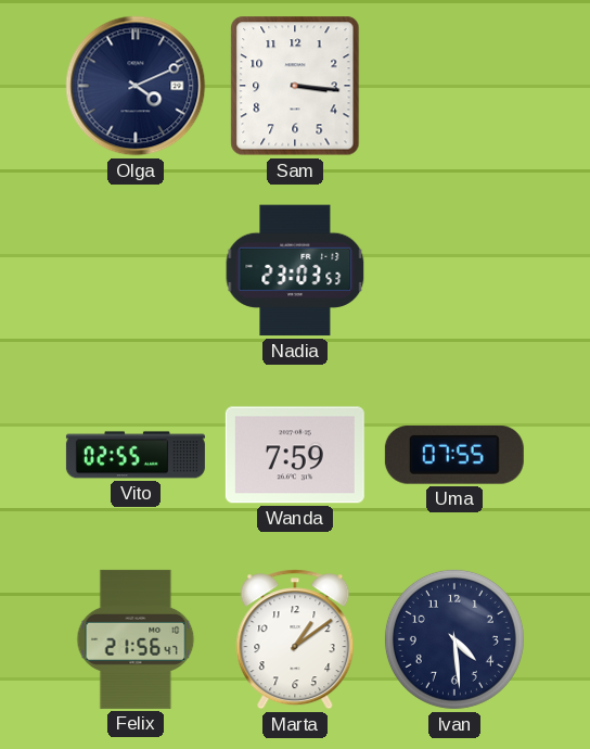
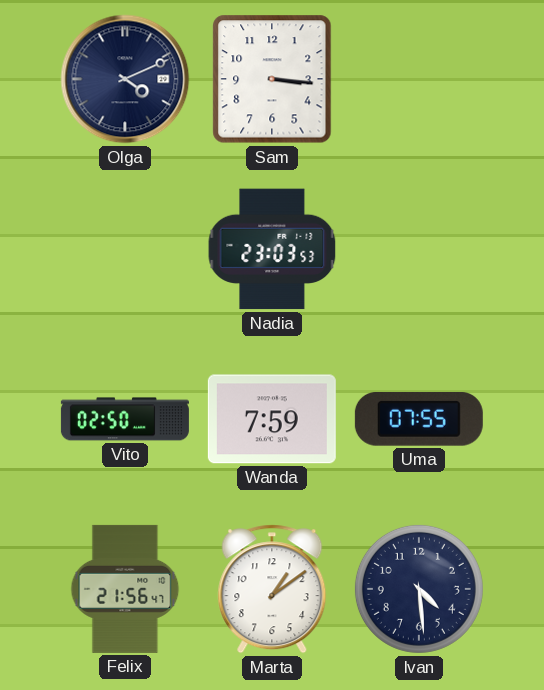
Vito: 02:55 -> 02:50 (125, 419)
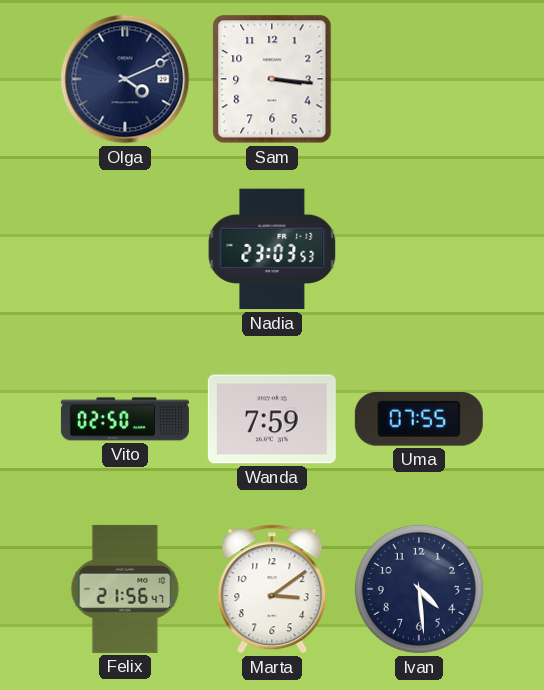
Marta: 1:09 -> 3:09 (272, 589)
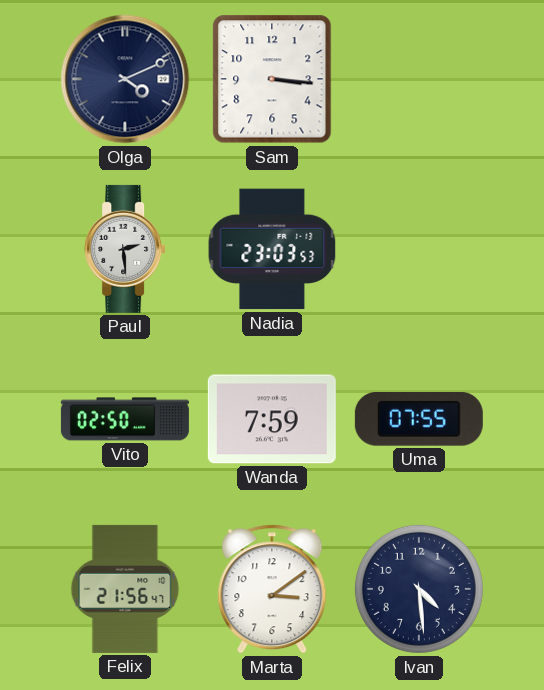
Paul: none -> 2:29 (125, 249)
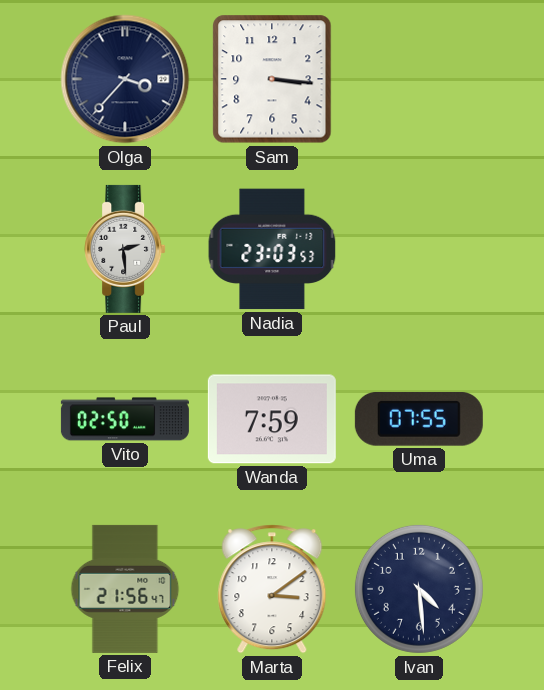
Olga: 4:11 -> 3:37 (125, 79)
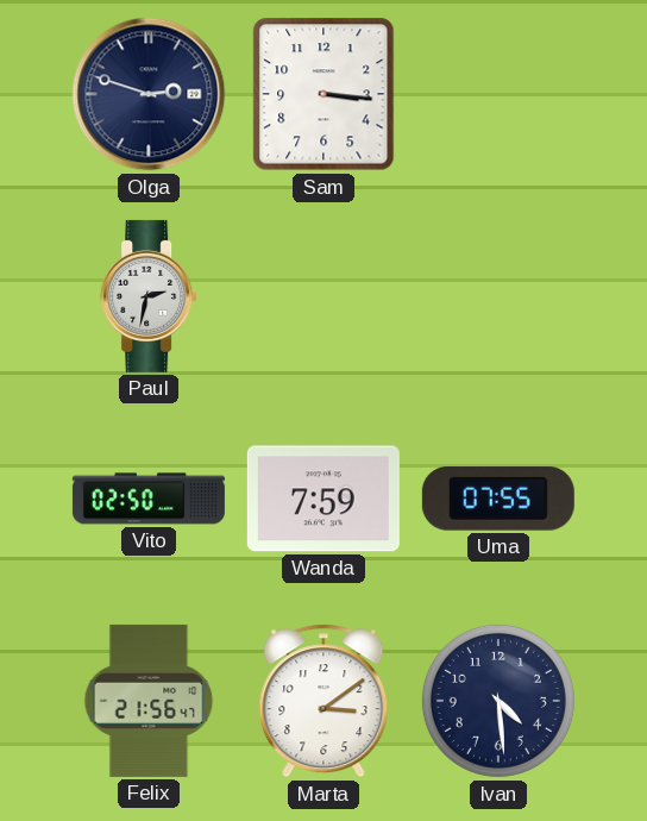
Olga: 3:37 -> 2:48 (149, 94)
Paul: 2:29 -> 2:32 (149, 296)
Nadia: 23:03 -> none (272, 249)
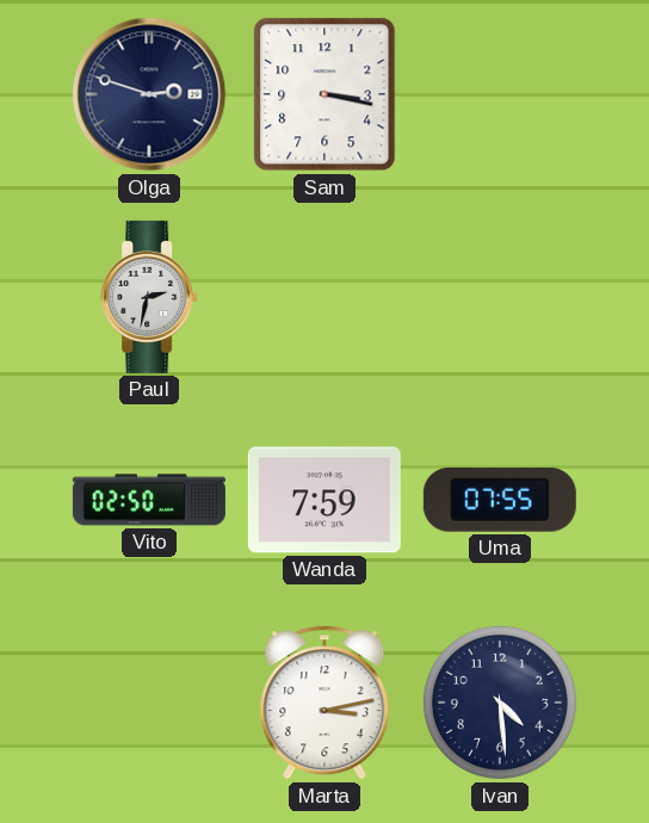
Sam: 3:16 -> 3:17 (324, 94)
Felix: 21:56 -> none (149, 701)
Marta: 3:09 -> 3:13 (324, 703)
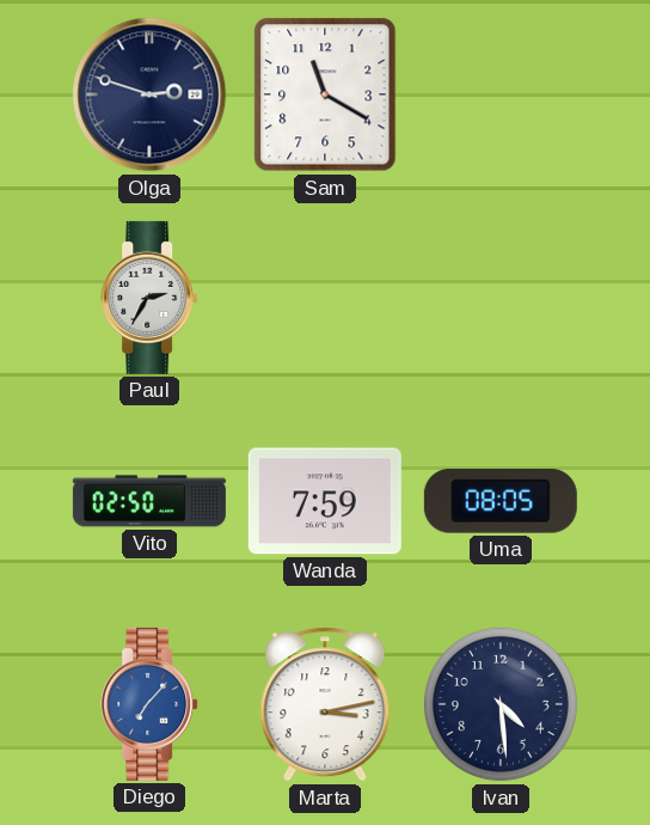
Sam: 3:17 -> 11:20 (325, 94)
Paul: 2:32 -> 2:35 (149, 298)
Uma: 07:55 -> 08:05 (501, 501)
Diego: none -> 7:07 (149, 704)
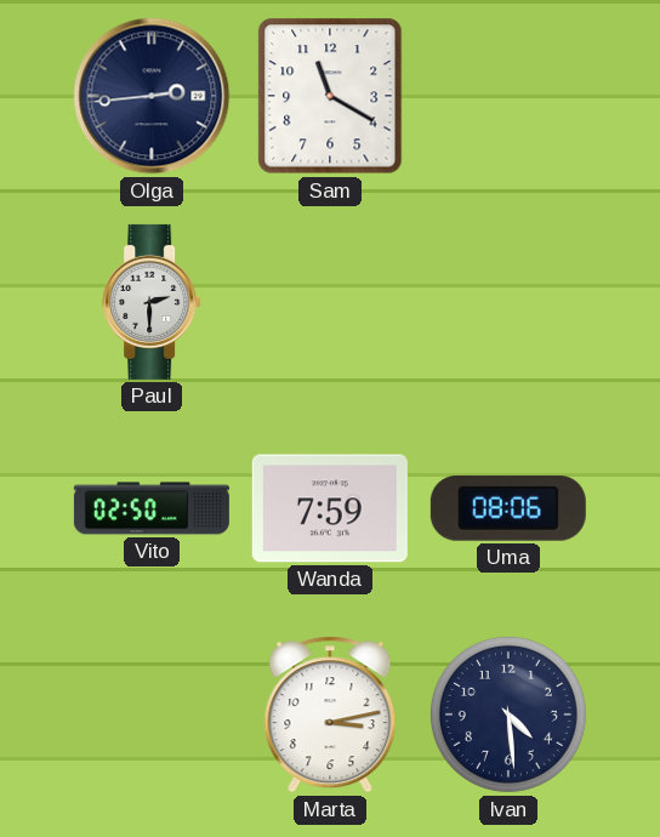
Olga: 2:48 -> 2:44 (152, 96)
Paul: 2:35 -> 2:30 (152, 302)
Uma: 08:05 -> 08:06 (508, 508)
Diego: 7:07 -> none (149, 704)
